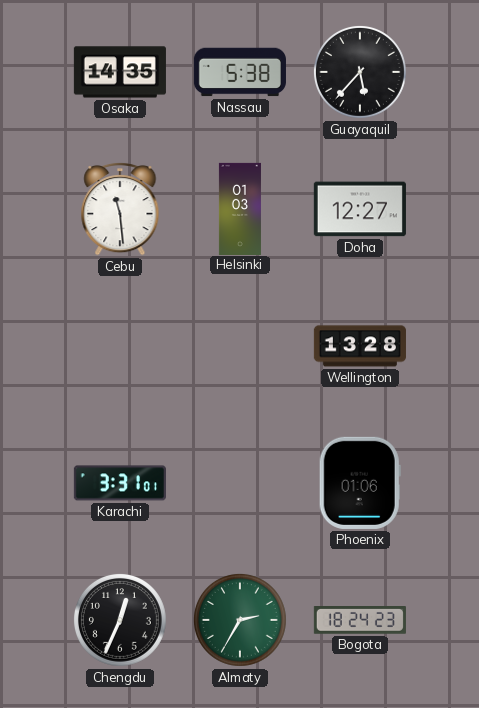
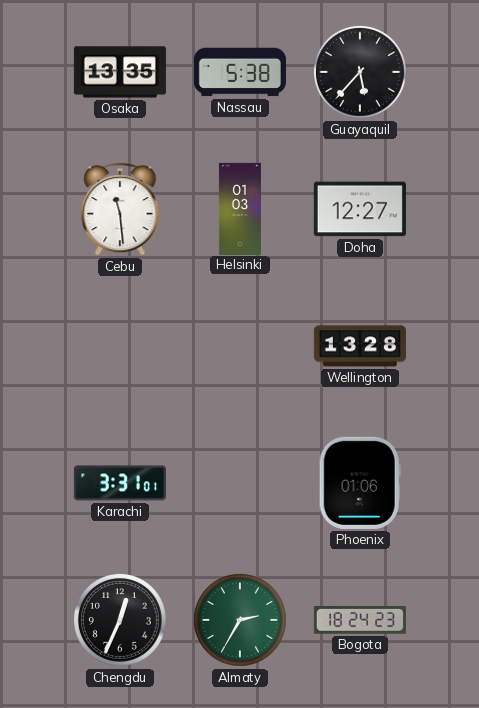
Osaka: 14:35 -> 13:35 (120, 72)
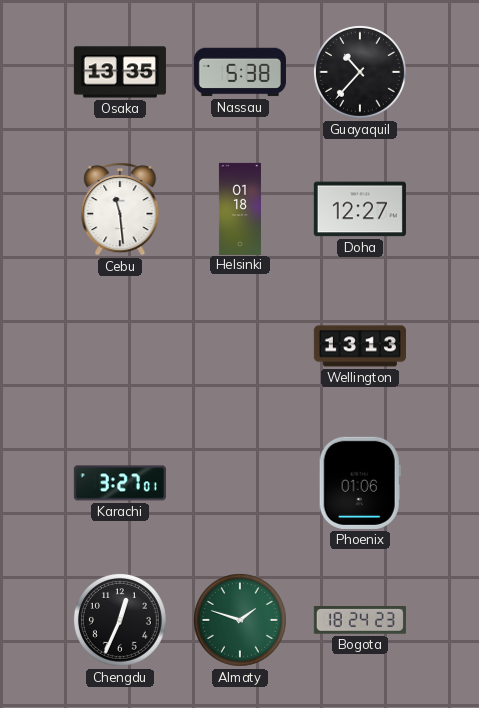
Guayaquil: 5:37 -> 10:37 (360, 72)
Helsinki: 01:03 -> 01:18 (240, 208)
Wellington: 13:28 -> 13:13 (360, 346)
Karachi: 3:31 -> 3:27 (120, 483)
Almaty: 2:35 -> 1:48 (240, 620)
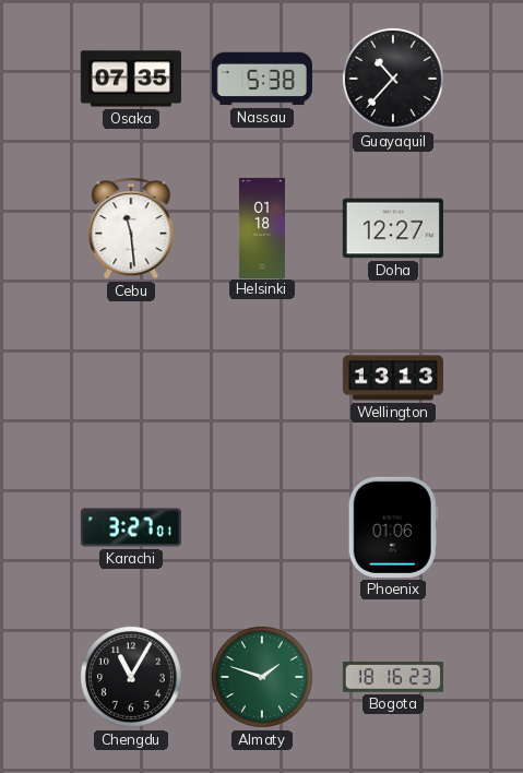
Osaka: 13:35 -> 07:35 (131, 79)
Chengdu: 12:34 -> 11:05 (131, 677)
Bogota: 18:24 -> 18:16 (393, 677)
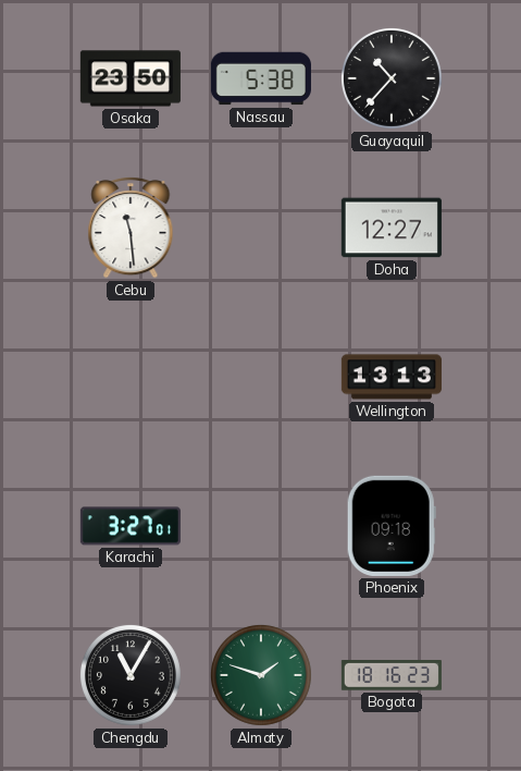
Osaka: 07:35 -> 23:50 (131, 78)
Helsinki: 01:18 -> none (262, 227)
Phoenix: 01:06 -> 09:18 (392, 526)
